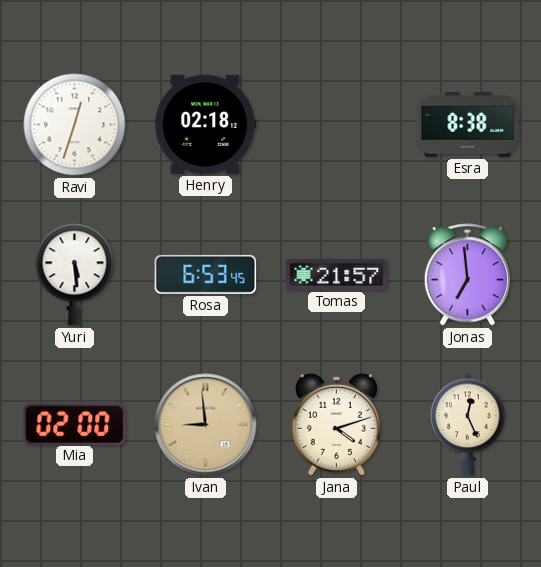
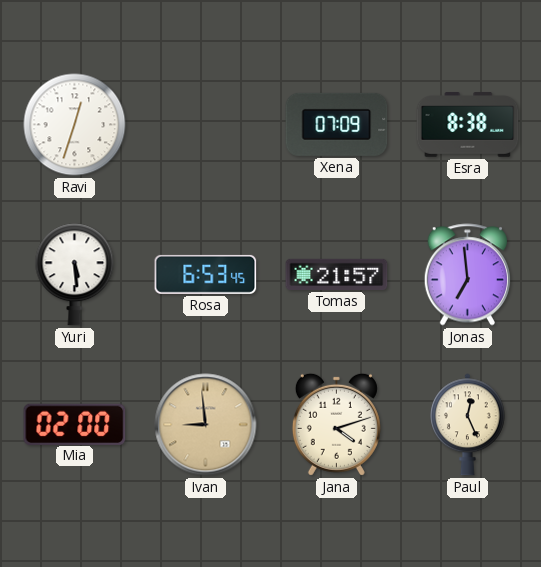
Henry: 02:18 -> none (206, 124)
Xena: none -> 07:09 (337, 124)
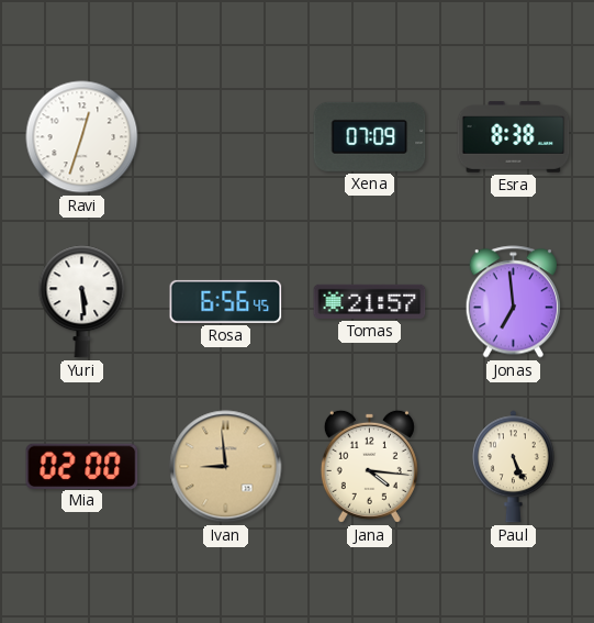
Rosa: 6:53 -> 6:56 (226, 301)
Jana: 4:12 -> 4:16 (369, 466)
Paul: 12:26 -> 5:26 (514, 467)
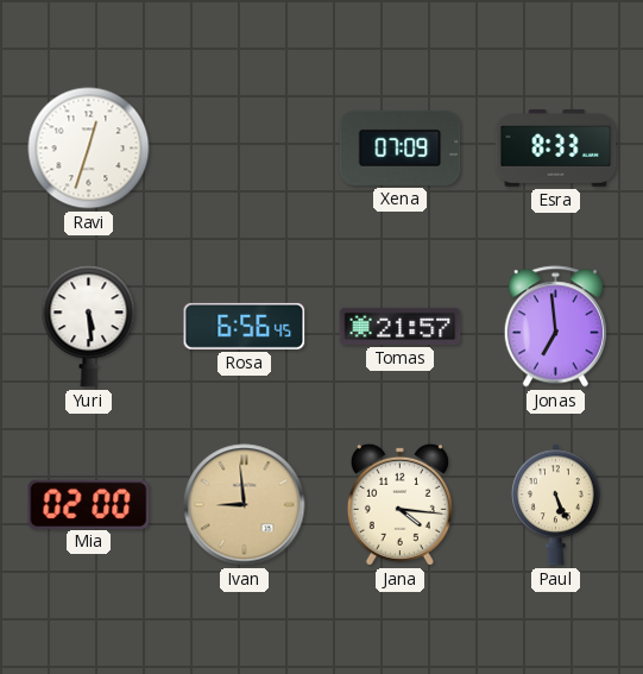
Esra: 8:38 -> 8:33 (556, 149)
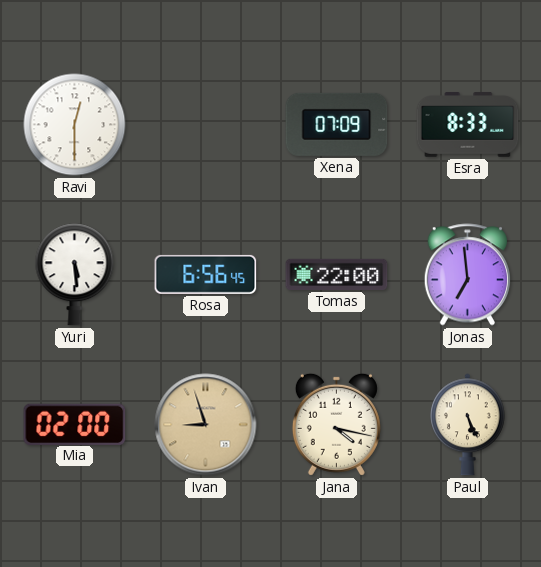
Ravi: 12:33 -> 12:30 (75, 125)
Tomas: 21:57 -> 22:00 (337, 274)
Ivan: 8:59 -> 8:57 (206, 425)
Jana: 4:16 -> 4:17 (336, 424)
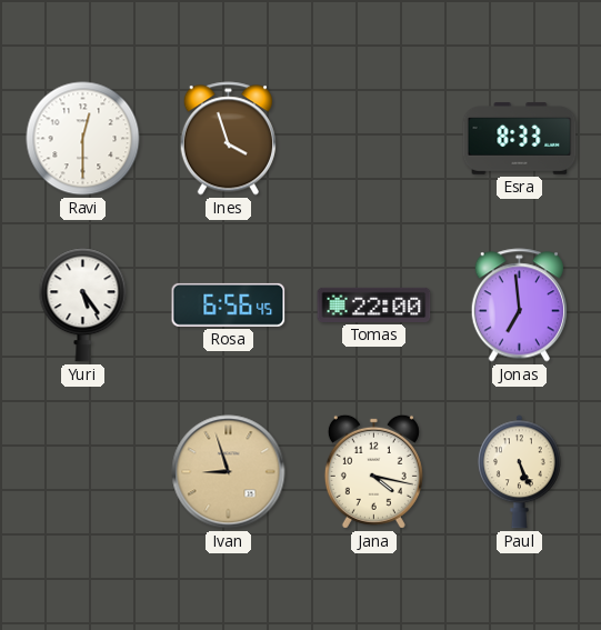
Ines: none -> 3:57 (228, 139)
Xena: 07:09 -> none (337, 124)
Yuri: 5:29 -> 5:24 (83, 306)
Mia: 02:00 -> none (75, 424)
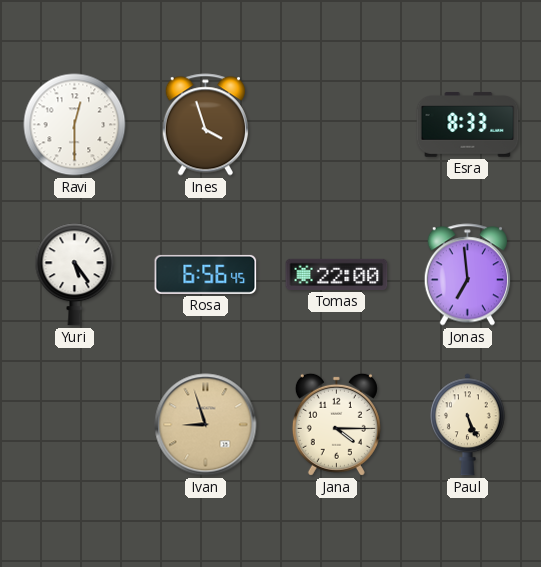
Jana: 4:17 -> 4:15 (336, 424)
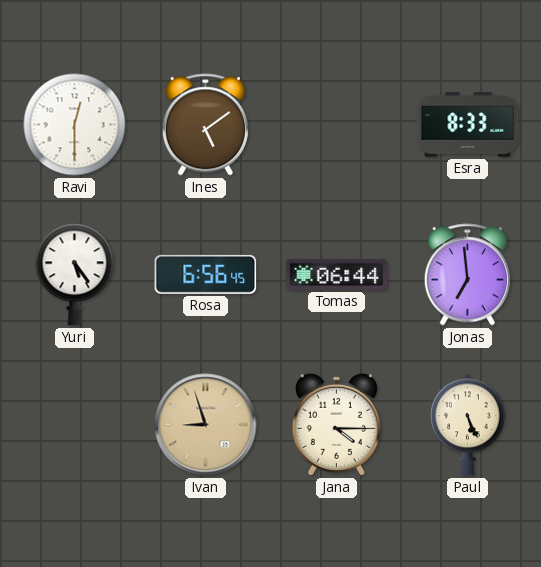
Ines: 3:57 -> 5:09 (205, 125)
Tomas: 22:00 -> 06:44 (337, 274)
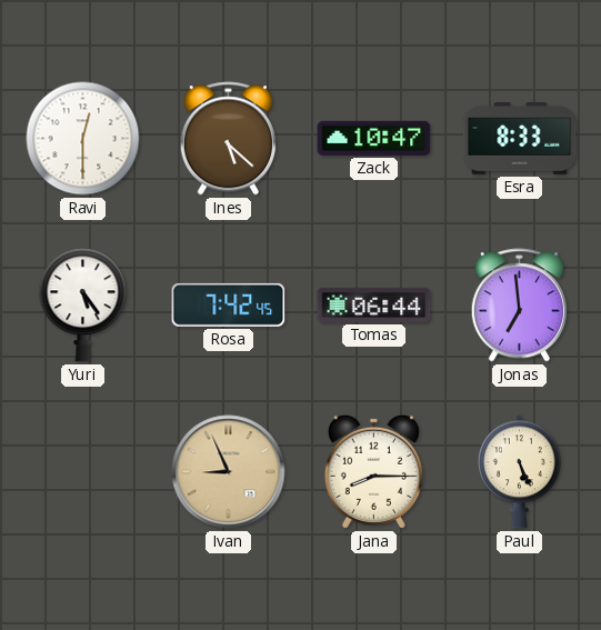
Ines: 5:09 -> 5:22 (228, 139)
Zack: none -> 10:47 (374, 138)
Rosa: 6:56 -> 7:42 (229, 304)
Ivan: 8:57 -> 8:56 (229, 472)
Jana: 4:15 -> 8:15 (373, 471)
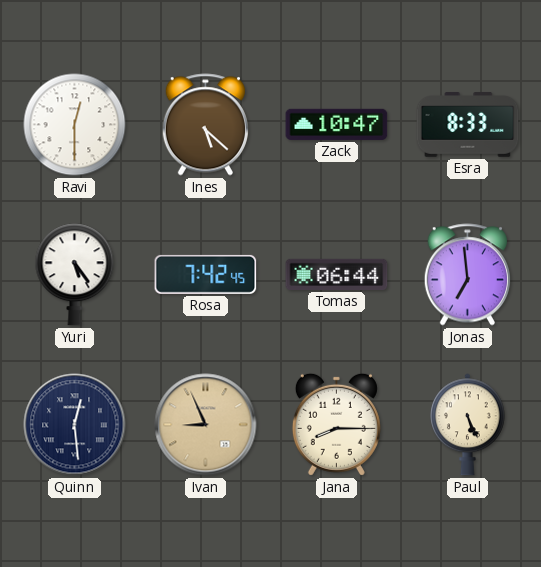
Quinn: none -> 12:29 (75, 425)
